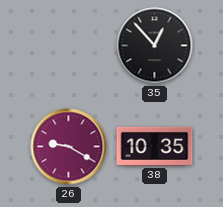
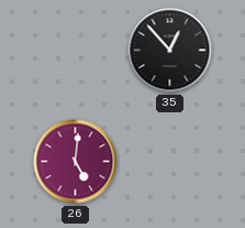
26: 9:20 -> 5:01 (76, 162)
38: 10:35 -> none (155, 146)
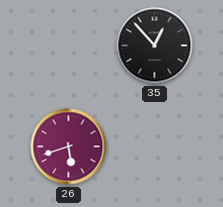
26: 5:01 -> 5:42 (69, 147)
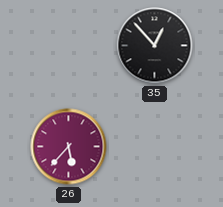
26: 5:42 -> 5:37 (69, 147)
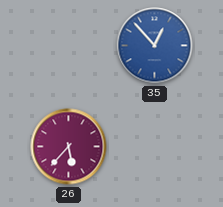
35 dial: black -> blue (155, 46)
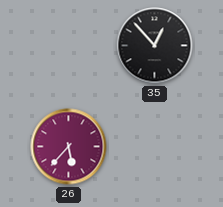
35 dial: blue -> black (155, 46)
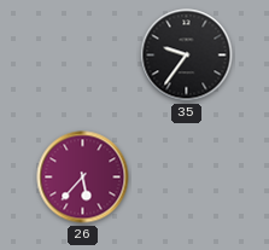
35: 12:53 -> 9:36 (187, 56)
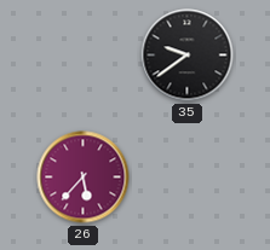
35: 9:36 -> 9:39 (188, 56)
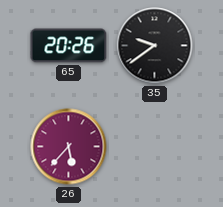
65: none -> 20:26 (69, 46)
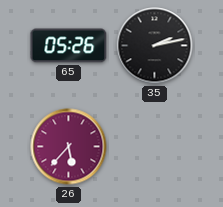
65: 20:26 -> 05:26 (69, 46)
35: 9:39 -> 2:13 (155, 46)
